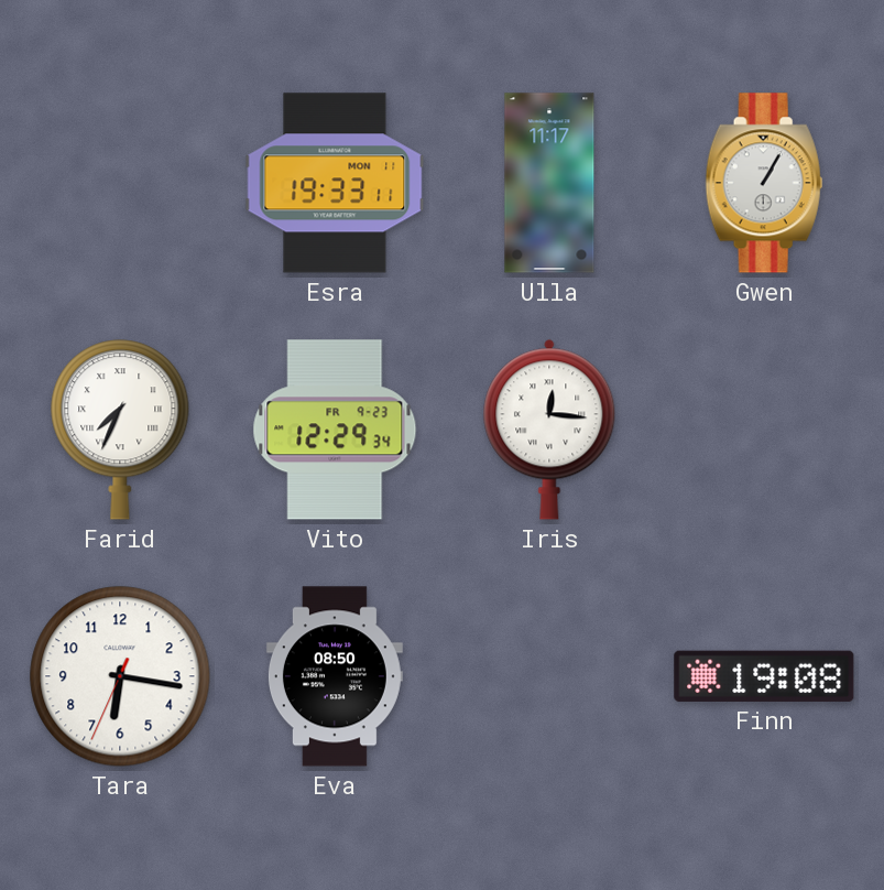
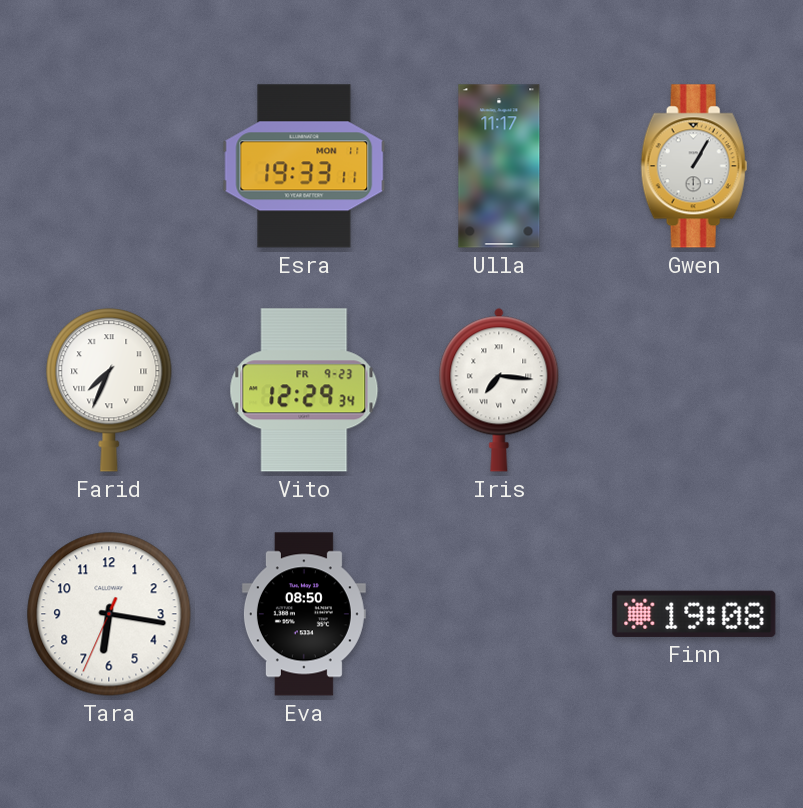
Iris: 12:16 -> 7:16 (499, 390)
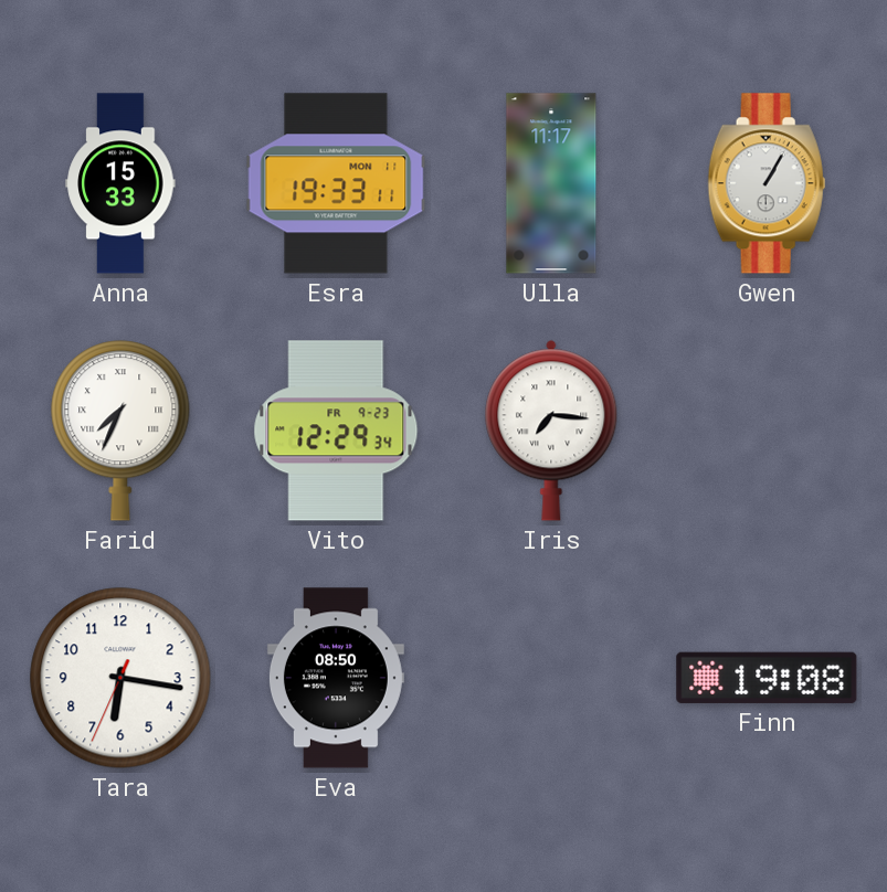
Anna: none -> 15:33 (120, 183)
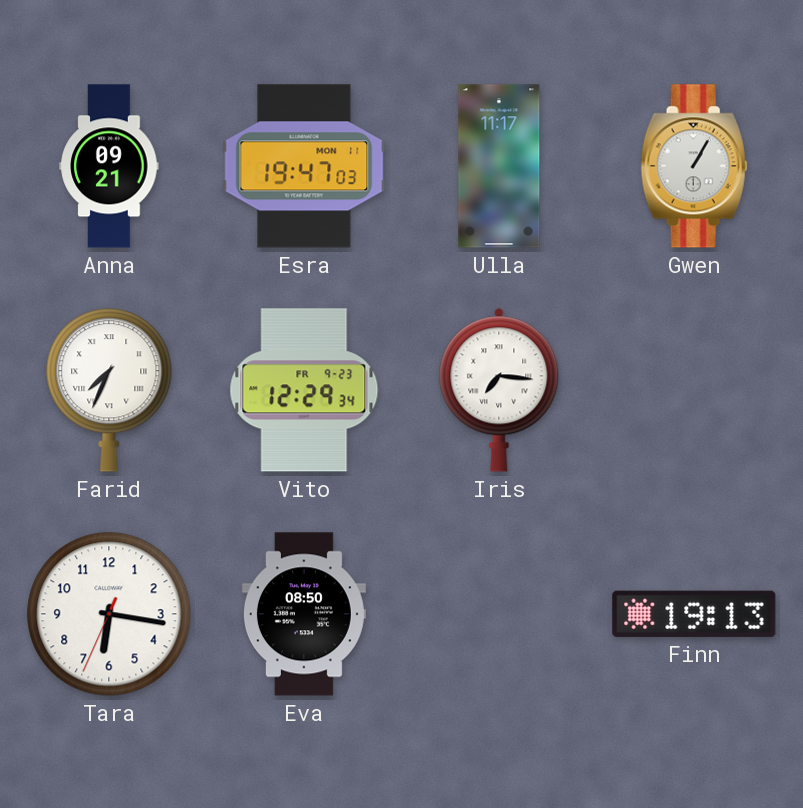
Anna: 15:33 -> 09:21 (109, 166)
Esra: 19:33 -> 19:47 (304, 166)
Finn: 19:08 -> 19:13 (694, 614)
